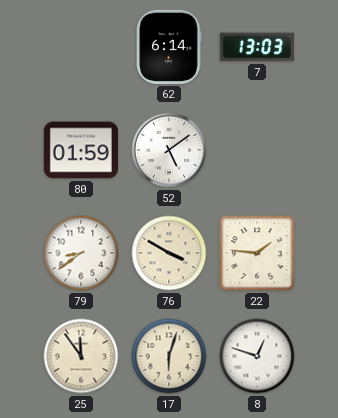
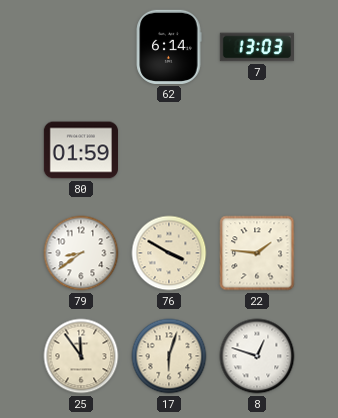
52: 5:09 -> none (169, 150)
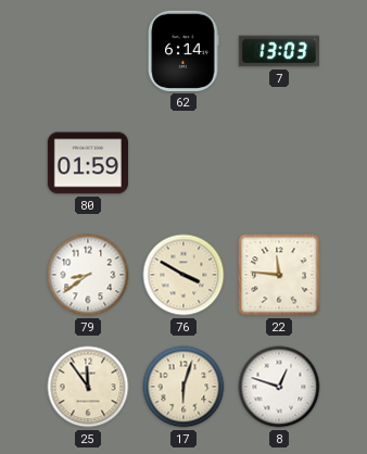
22: 1:46 -> 11:46 (279, 275)
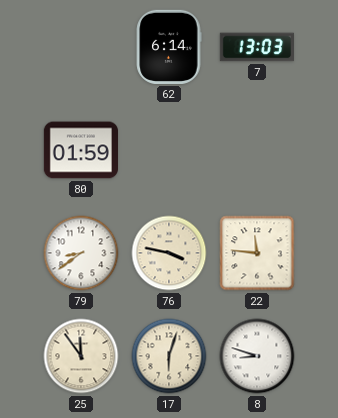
76: 3:50 -> 3:47 (169, 253)
8: 12:48 -> 8:48 (257, 356)
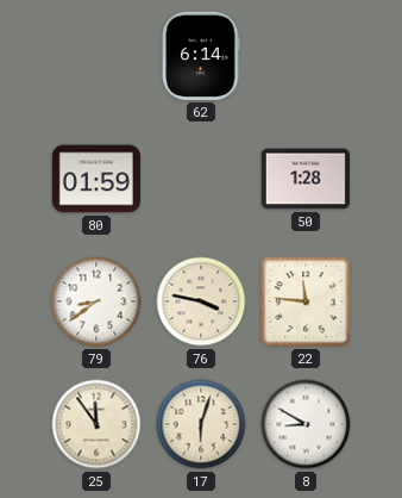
7: 13:03 -> none (256, 47)
50: none -> 1:28 (304, 179)
8: 8:48 -> 8:50 (306, 424)
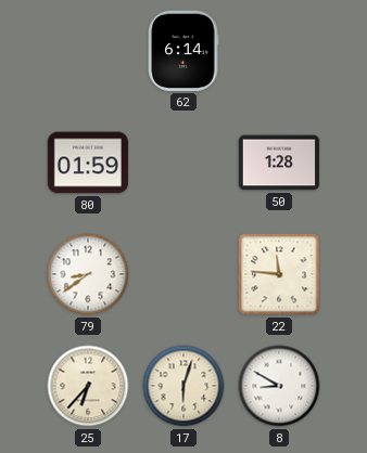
76: 3:47 -> none (201, 301)
25: 11:54 -> 6:37 (88, 386)
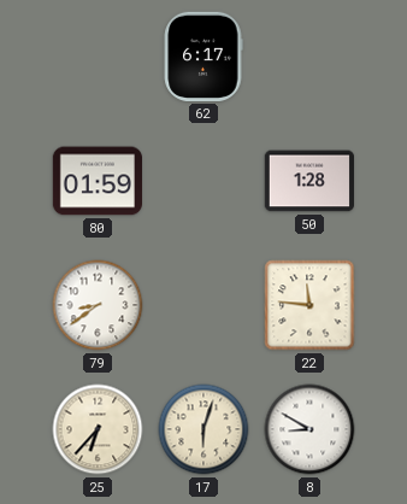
62: 6:14 -> 6:17 (203, 57)
